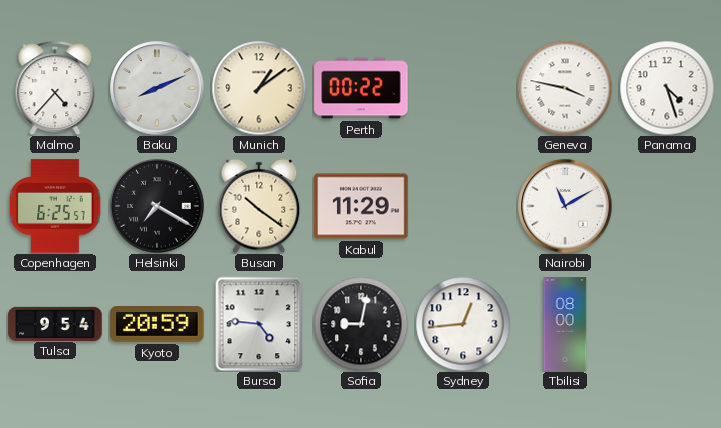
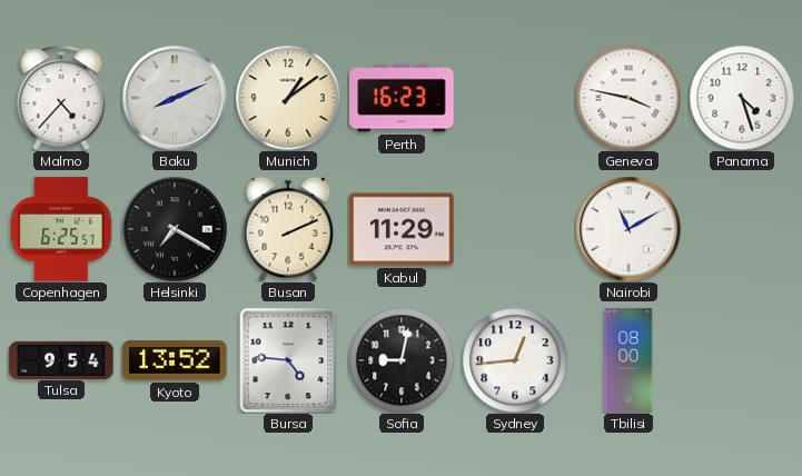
Perth: 00:22 -> 16:23 (402, 98)
Busan: 10:21 -> 2:11 (288, 229)
Kyoto: 20:59 -> 13:52 (175, 361)
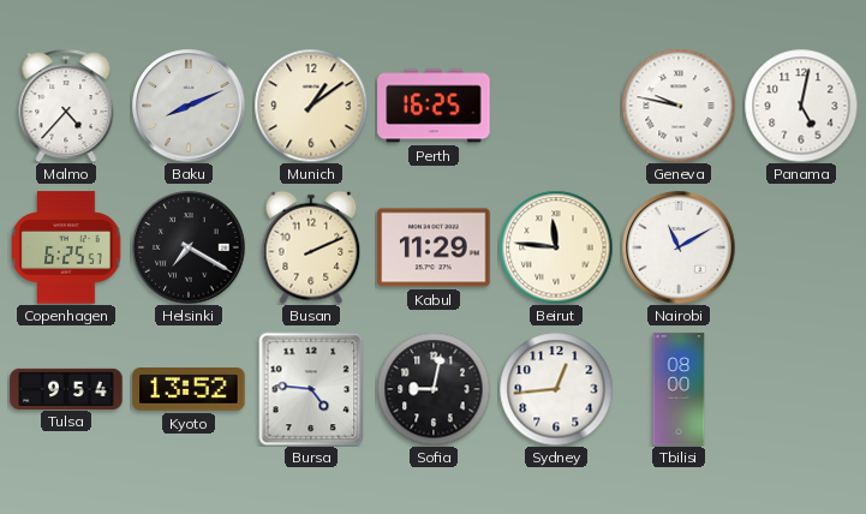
Perth: 16:23 -> 16:25 (434, 106)
Geneva: 3:47 -> 9:47 (679, 106)
Panama: 4:27 -> 5:02 (801, 106)
Beirut: none -> 11:46 (556, 247)
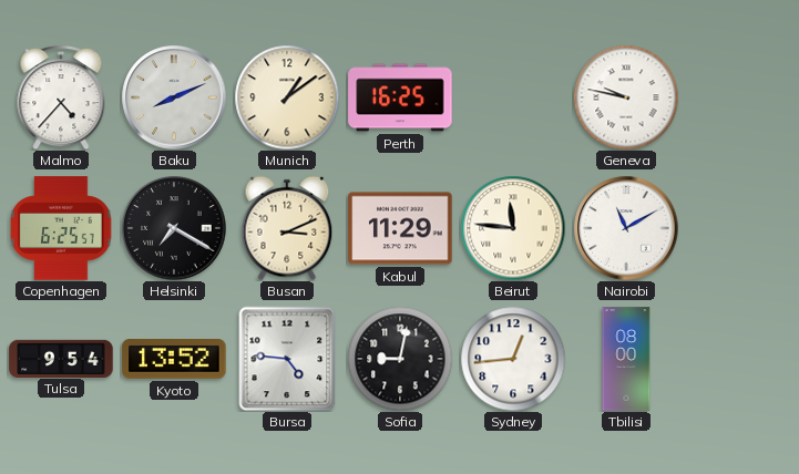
Panama: 5:02 -> none (801, 106)
Busan: 2:11 -> 3:11 (287, 228)
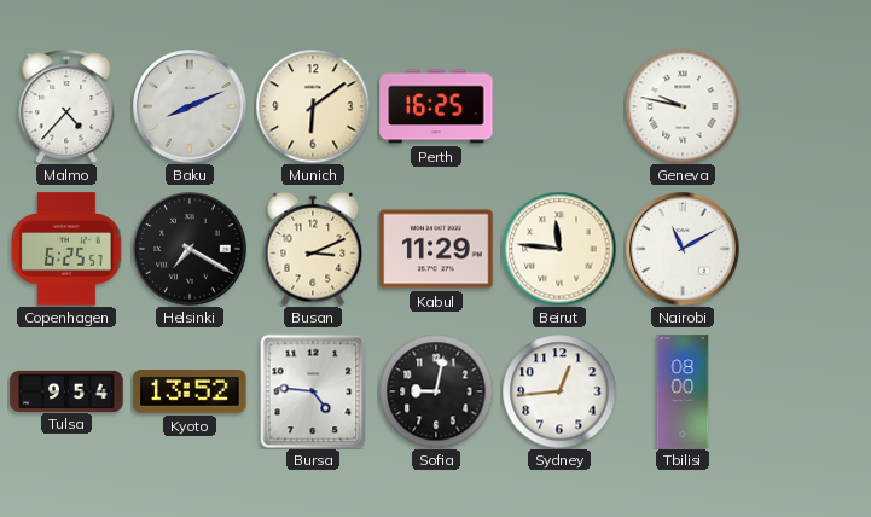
Munich: 1:09 -> 6:09 (313, 106)
